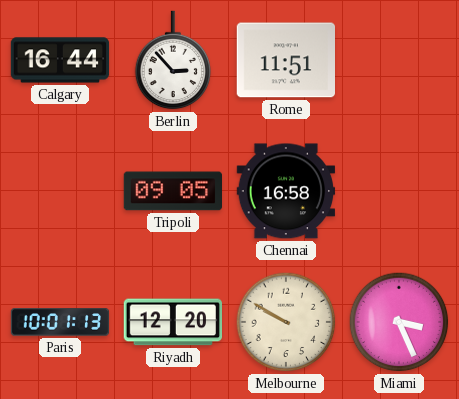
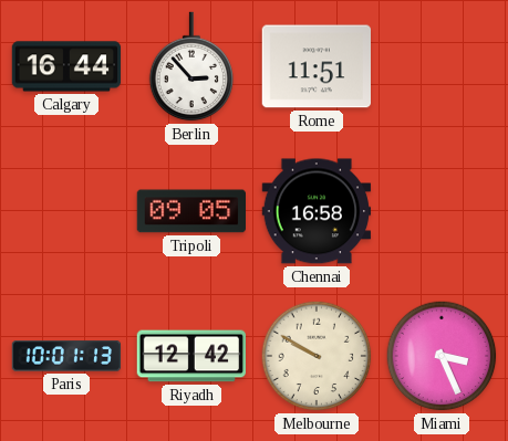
Riyadh: 12:20 -> 12:42 (190, 356)
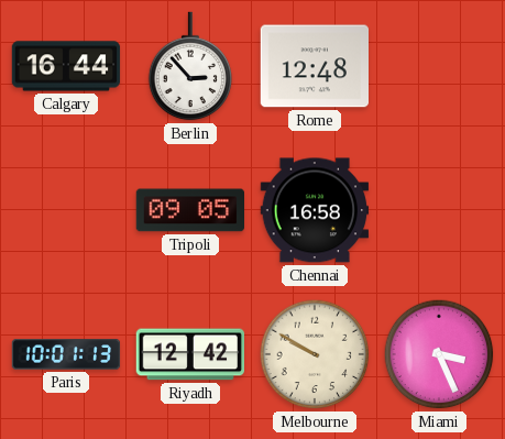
Rome: 11:51 -> 12:48 (314, 66)
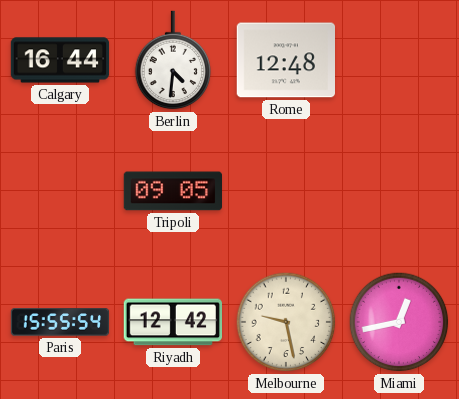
Berlin: 2:53 -> 4:31 (173, 60)
Chennai: 16:58 -> none (315, 210)
Paris: 10:01 -> 15:55 (60, 322)
Melbourne: 9:50 -> 9:28 (286, 322)
Miami: 3:26 -> 12:43 (399, 322)
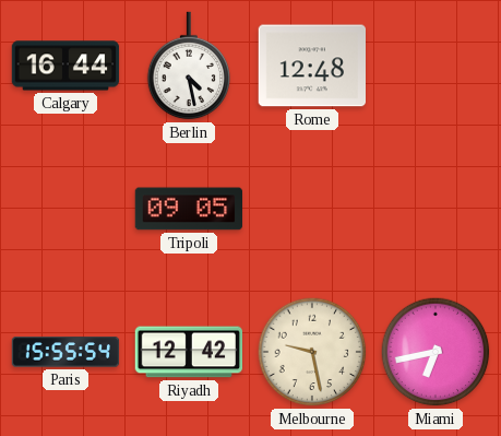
Berlin: 4:31 -> 4:28 (189, 66)
Miami: 12:43 -> 6:43 (436, 352)
